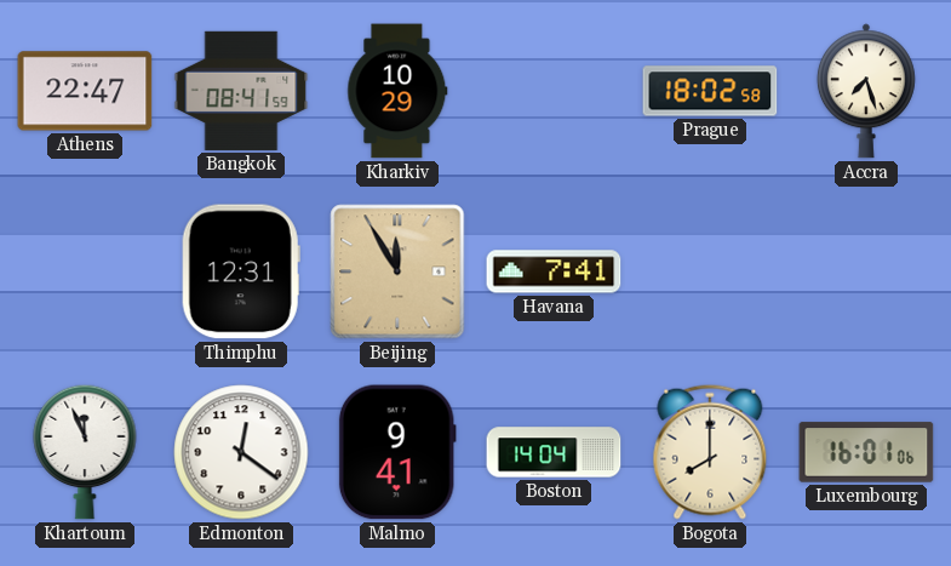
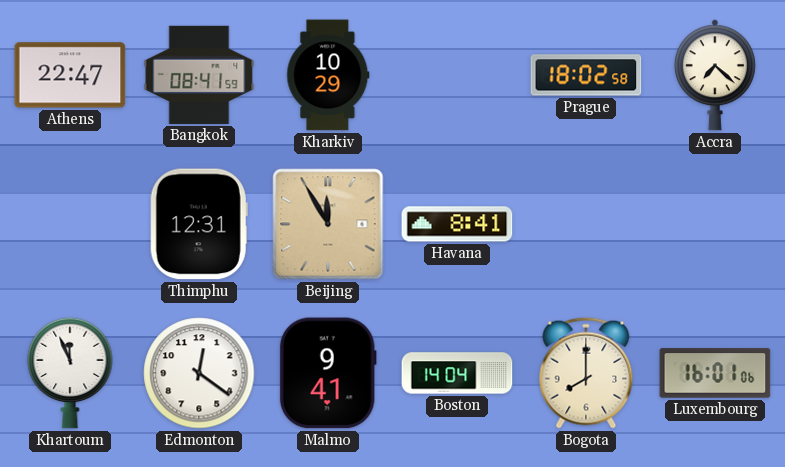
Accra: 7:27 -> 7:22 (715, 75)
Havana: 7:41 -> 8:41 (457, 224)
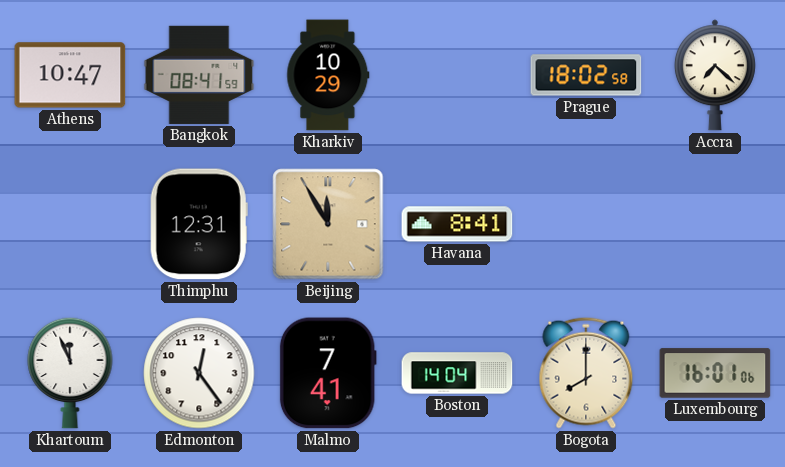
Athens: 22:47 -> 10:47 (70, 75)
Edmonton: 12:21 -> 12:24 (199, 373)
Malmo: 9:41 -> 7:41 (328, 373)
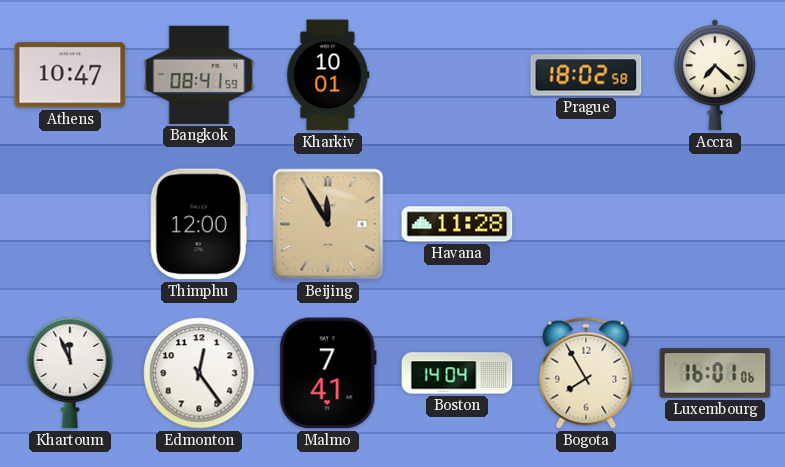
Kharkiv: 10:29 -> 10:01 (328, 75)
Thimphu: 12:31 -> 12:00 (199, 224)
Havana: 8:41 -> 11:28 (457, 224)
Bogota: 8:00 -> 7:55 (586, 373)
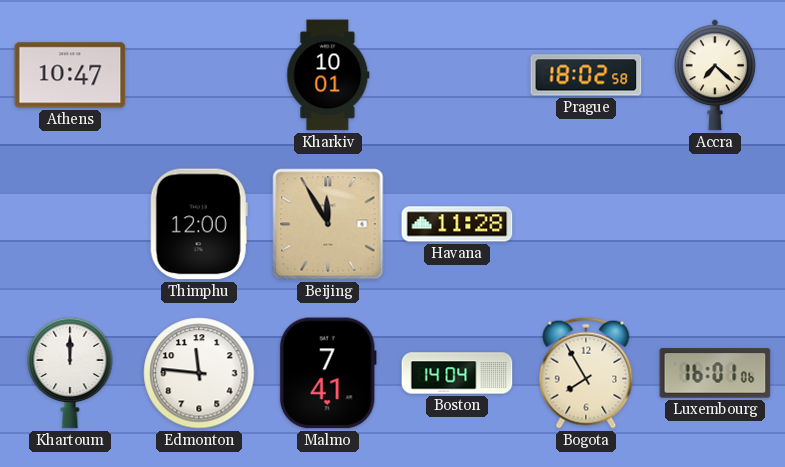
Bangkok: 08:41 -> none (199, 75)
Khartoum: 11:56 -> 12:00 (70, 373)
Edmonton: 12:24 -> 11:46 (199, 373)
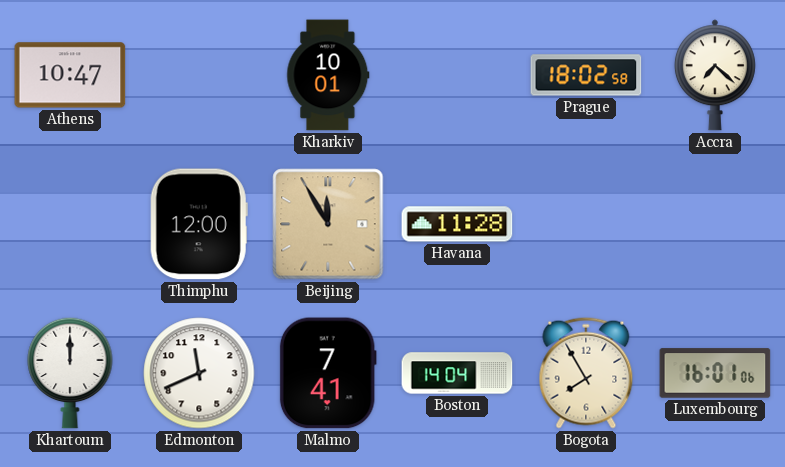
Edmonton: 11:46 -> 11:41 (199, 373)
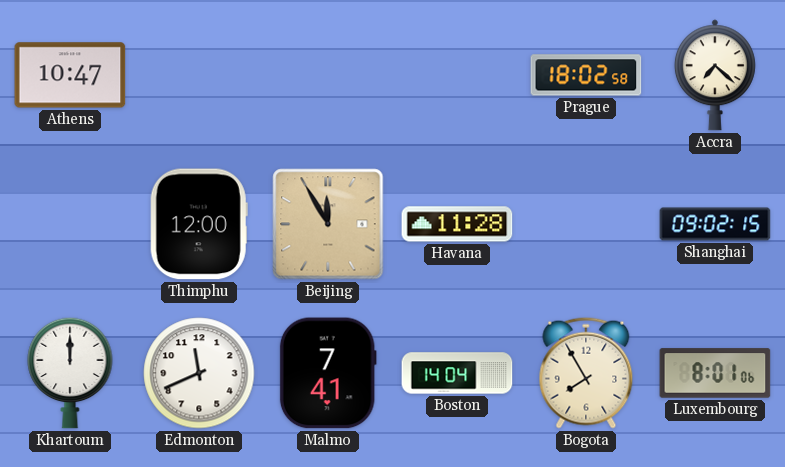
Kharkiv: 10:01 -> none (328, 75)
Shanghai: none -> 09:02 (715, 224)
Luxembourg: 16:01 -> 8:01 (715, 373)
